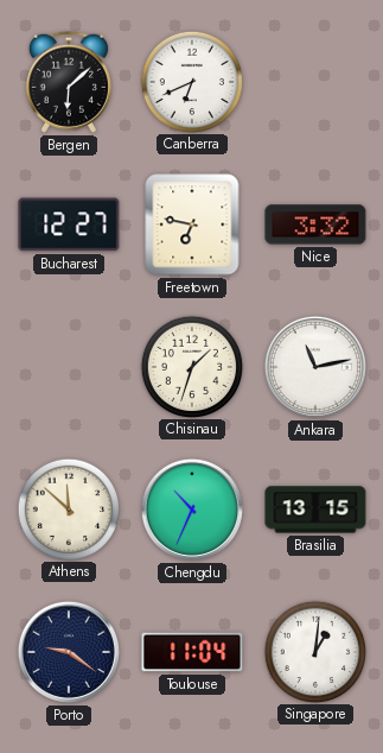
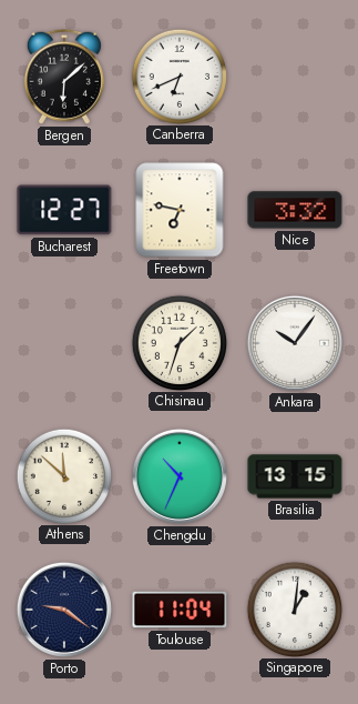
Ankara: 11:13 -> 10:06 (295, 343)
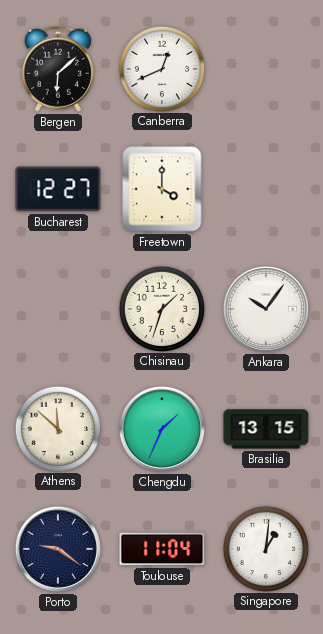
Canberra: 6:41 -> 12:41 (161, 68)
Freetown: 6:47 -> 4:00 (162, 189)
Nice: 3:32 -> none (295, 210)
Chengdu: 10:34 -> 1:34 (162, 429)
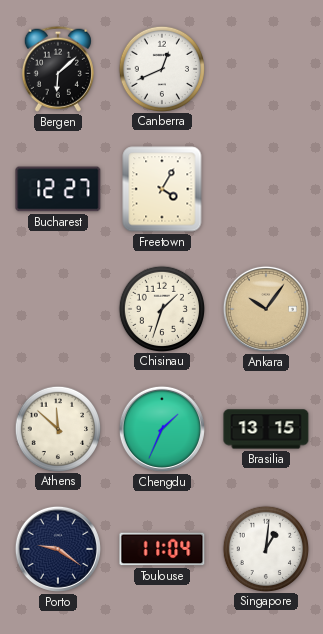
Freetown: 4:00 -> 4:05 (162, 189)
Ankara dial: white -> champagne (266, 309)
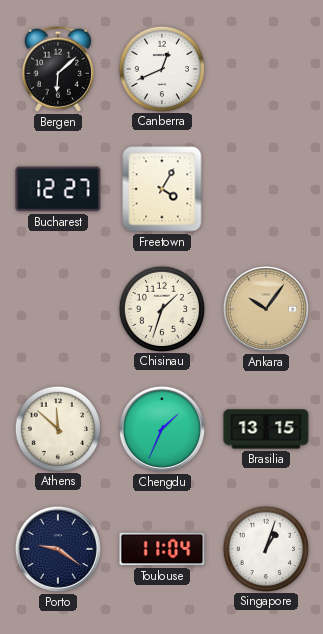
Singapore: 1:01 -> 1:03 (265, 548)
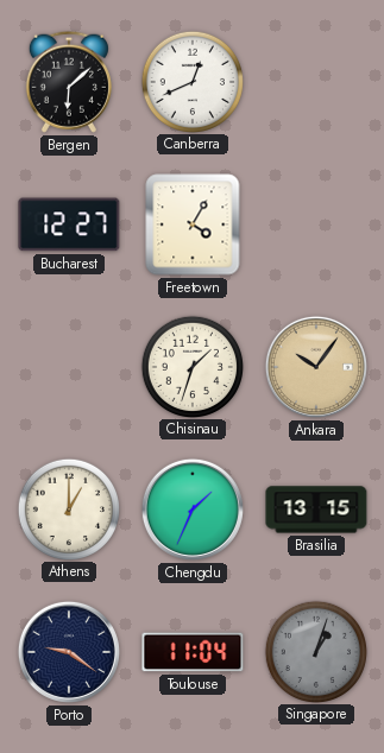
Athens: 11:52 -> 1:00 (68, 508)
Singapore dial: white -> grey (315, 651)
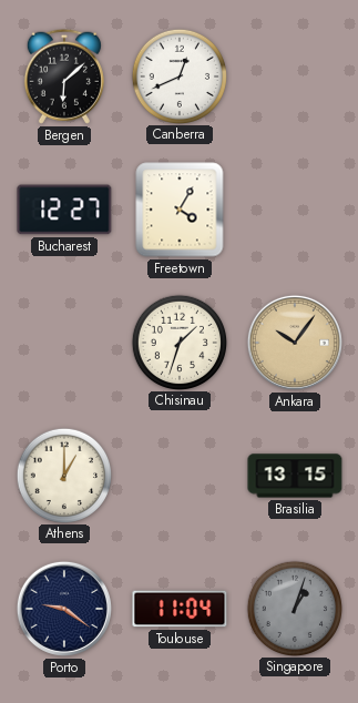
Chengdu: 1:34 -> none (193, 510)
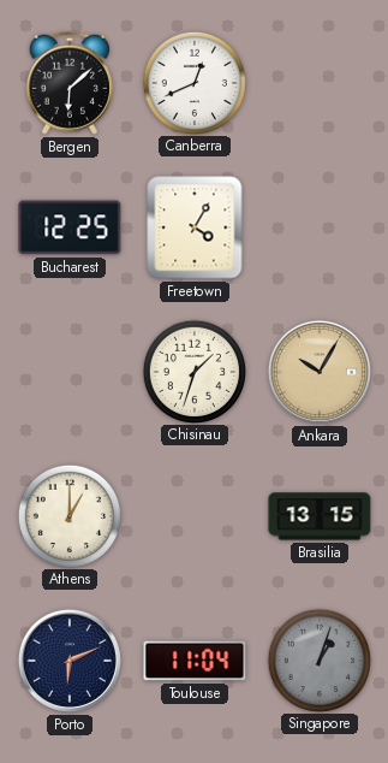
Bucharest: 12:27 -> 12:25 (70, 227)
Ankara: 10:06 -> 10:05 (320, 372)
Porto: 9:21 -> 6:11 (70, 661)
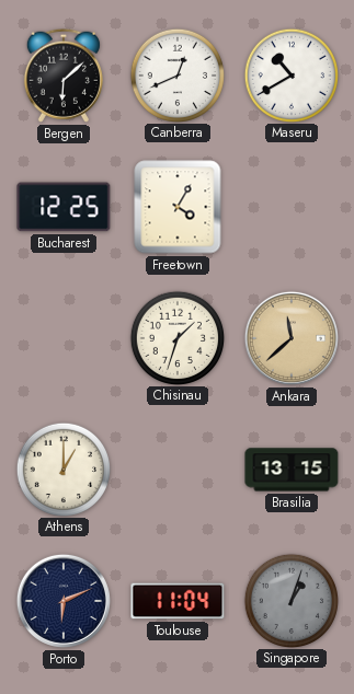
Maseru: none -> 10:40 (290, 74)
Ankara: 10:05 -> 11:38 (292, 338)
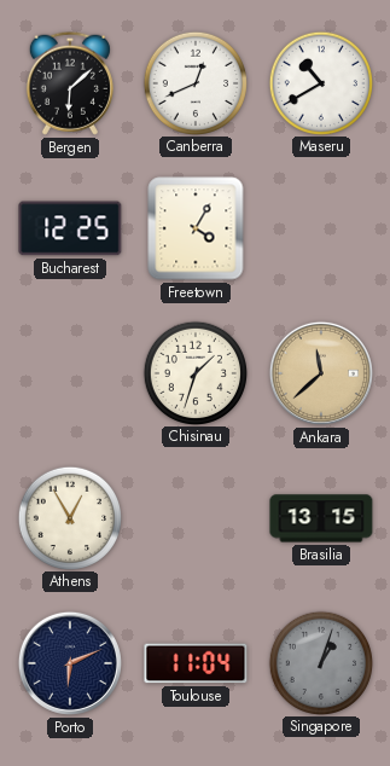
Athens: 1:00 -> 12:55 (69, 517)
